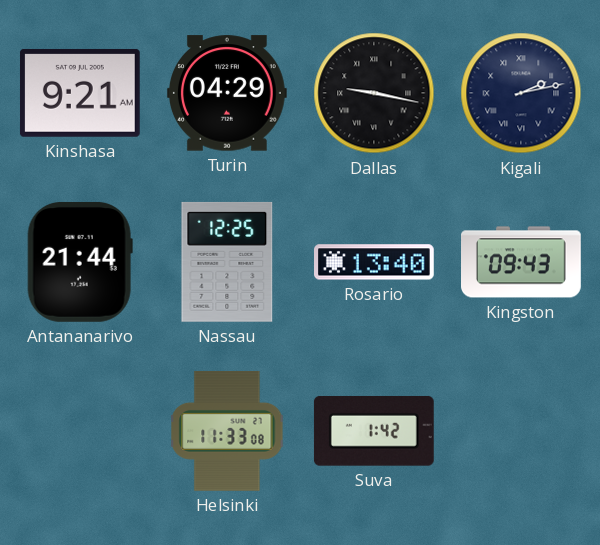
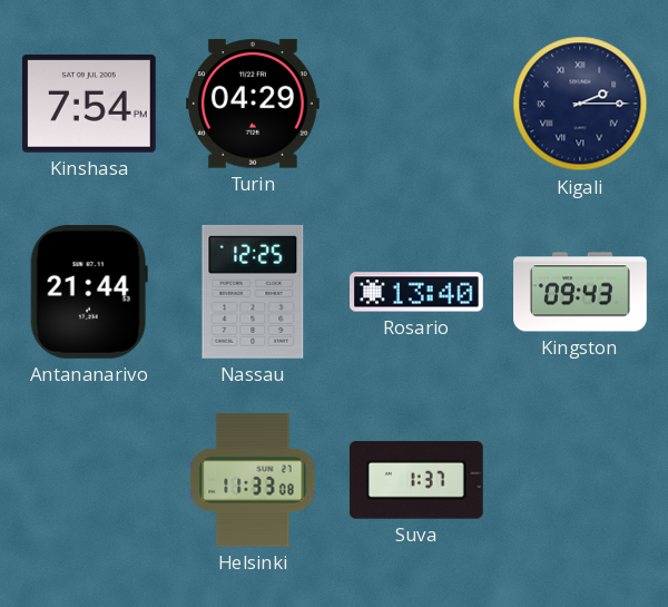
Kinshasa: 9:21 -> 7:54 (89, 104)
Dallas: 9:17 -> none (374, 93)
Kigali: 2:13 -> 2:15 (580, 104)
Suva: 1:42 -> 1:37 (416, 480)
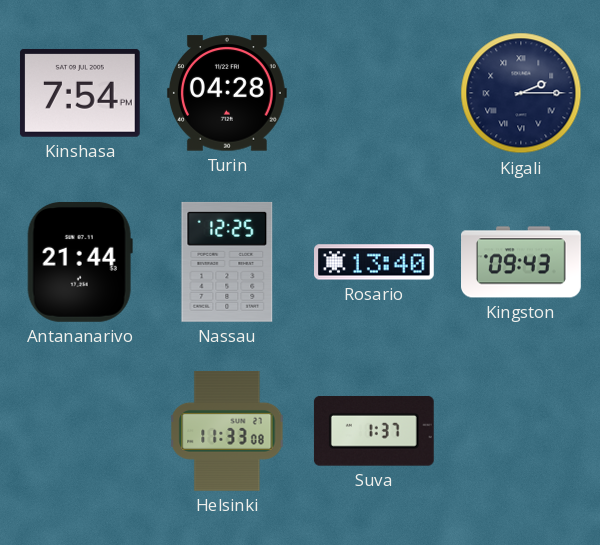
Turin: 04:29 -> 04:28 (227, 93)
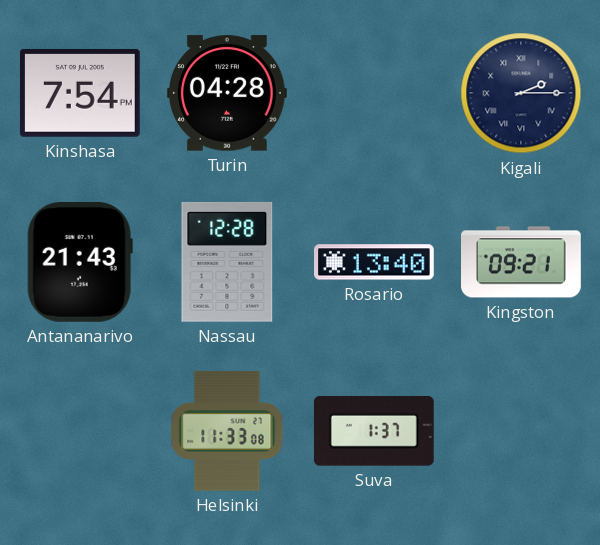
Antananarivo: 21:44 -> 21:43 (80, 262)
Nassau: 12:25 -> 12:28 (227, 262)
Kingston: 09:43 -> 09:21 (522, 262)
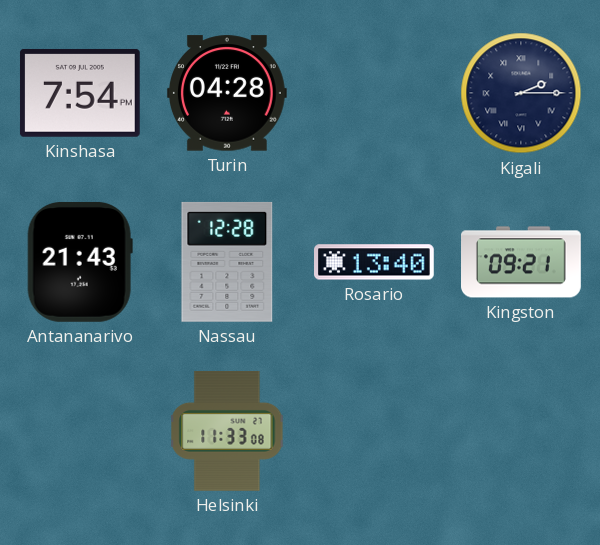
Suva: 1:37 -> none (374, 431)
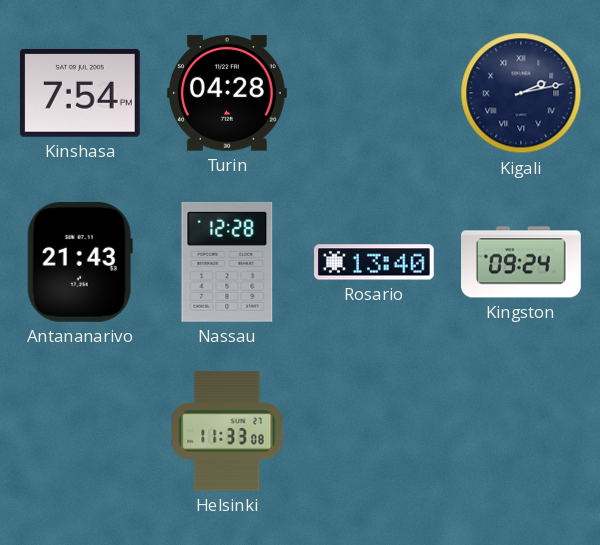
Kigali: 2:15 -> 2:13 (521, 93)
Kingston: 09:21 -> 09:24 (522, 262)
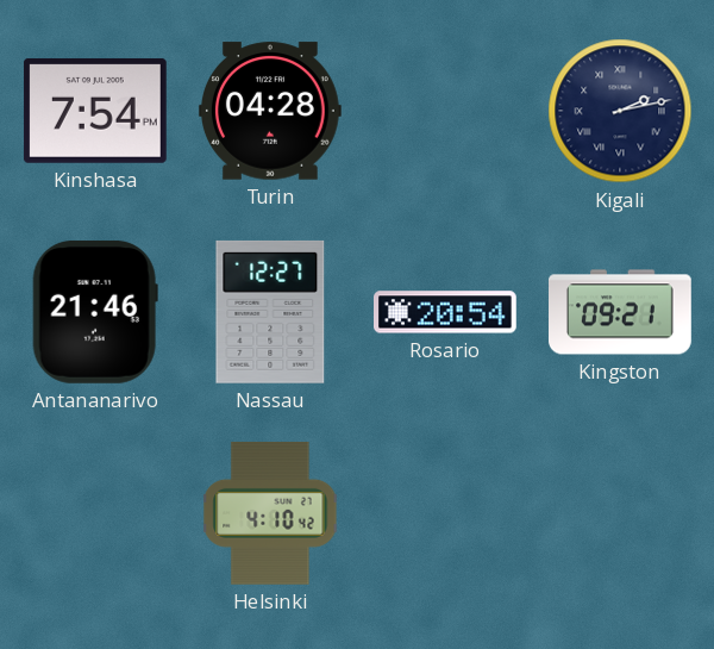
Antananarivo: 21:43 -> 21:46 (95, 312)
Nassau: 12:28 -> 12:27 (270, 312)
Rosario: 13:40 -> 20:54 (446, 312)
Kingston: 09:24 -> 09:21 (621, 312)
Helsinki: 11:33 -> 4:10 (270, 513)
